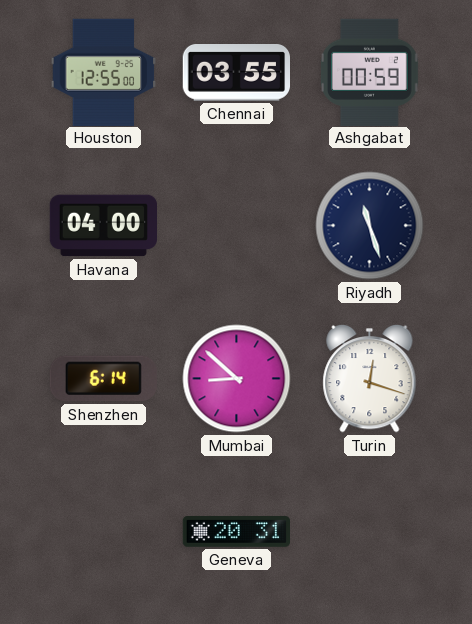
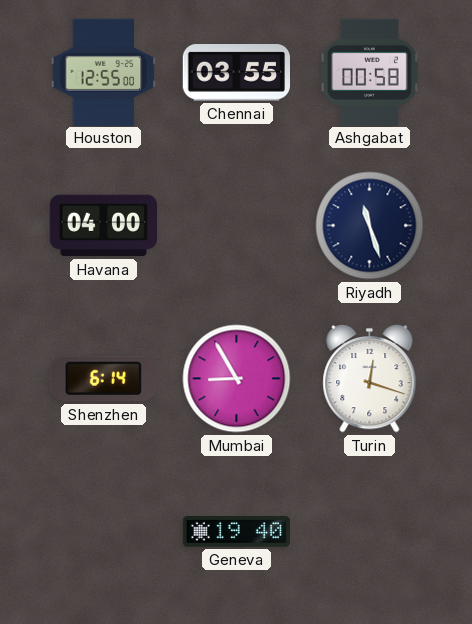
Ashgabat: 00:59 -> 00:58 (369, 72)
Mumbai: 8:52 -> 8:55 (237, 379)
Geneva: 20:31 -> 19:40 (236, 532)
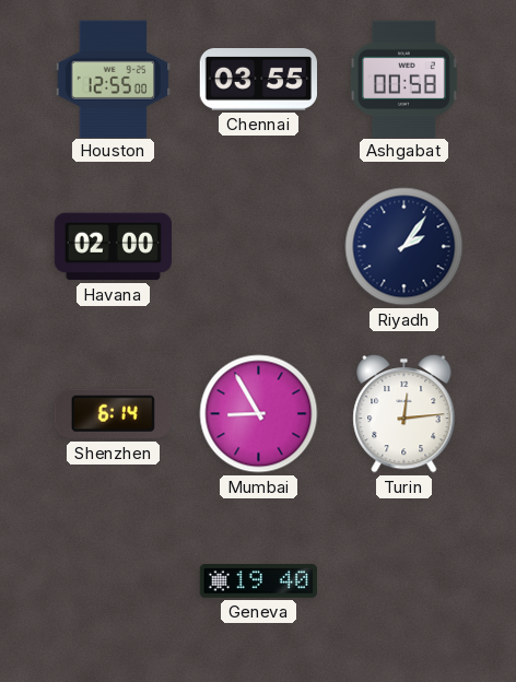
Havana: 04:00 -> 02:00 (113, 247)
Riyadh: 11:27 -> 2:06 (404, 247)
Turin: 12:18 -> 12:14 (404, 413)
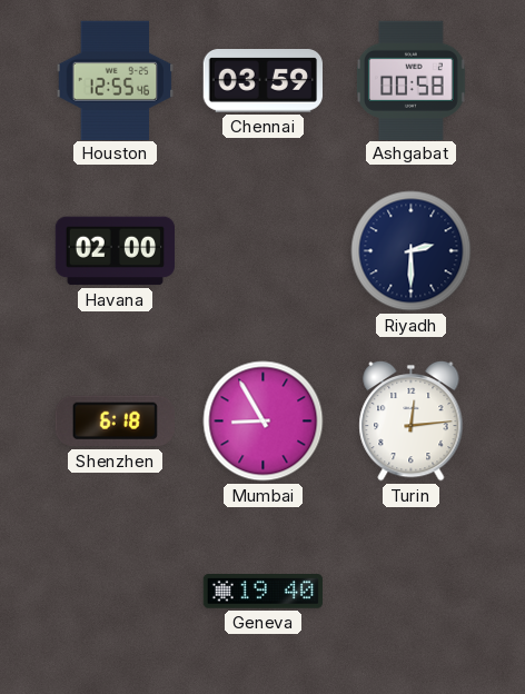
Houston: 12:55:00 -> 12:55:46 (116, 80)
Chennai: 03:55 -> 03:59 (262, 81)
Riyadh: 2:06 -> 2:30 (412, 251)
Shenzhen: 6:14 -> 6:18 (115, 422)
